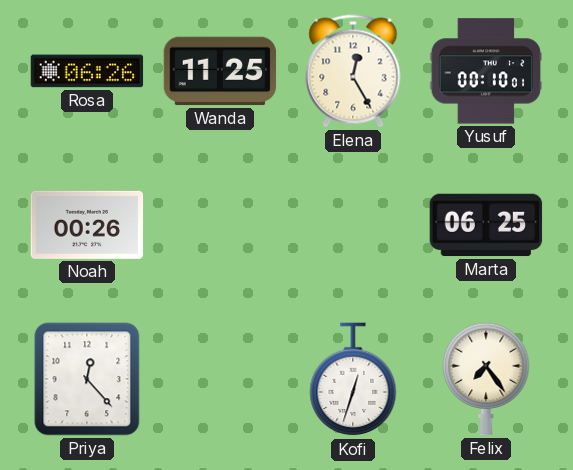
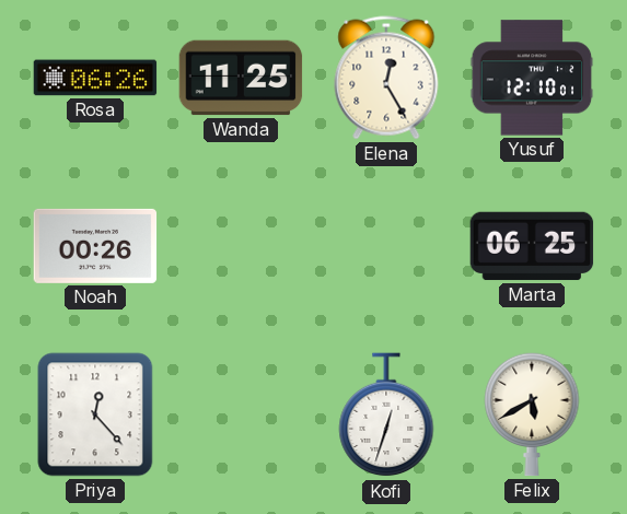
Yusuf: 00:10 -> 12:10 (532, 78)
Felix: 7:24 -> 5:40 (532, 414)
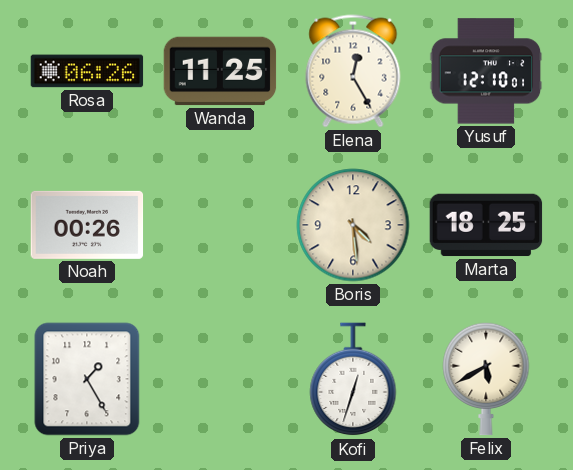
Boris: none -> 4:29 (353, 225)
Marta: 06:25 -> 18:25 (486, 225)
Priya: 12:23 -> 1:25 (87, 379)
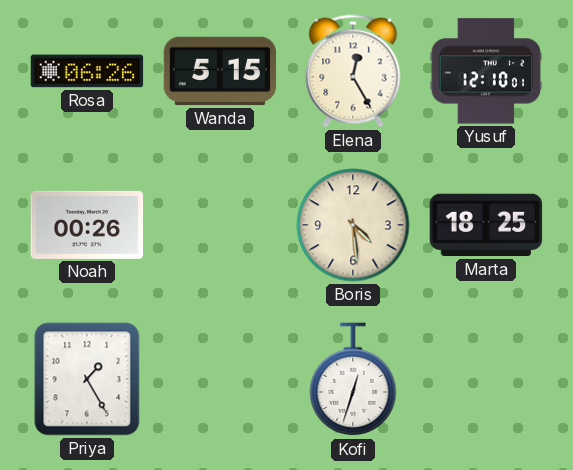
Wanda: 11:25 -> 5:15 (220, 71)
Felix: 5:40 -> none (486, 379)
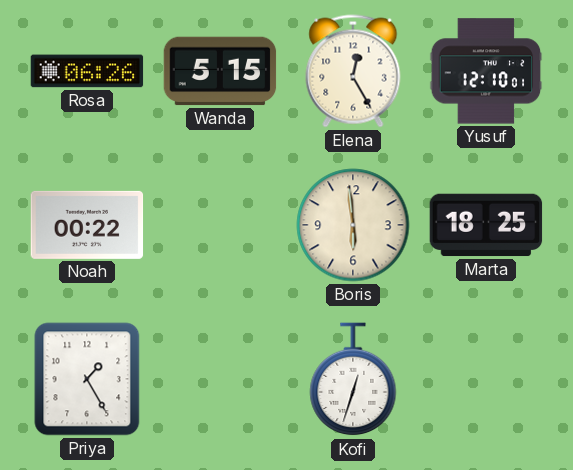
Noah: 00:26 -> 00:22 (87, 225)
Boris: 4:29 -> 5:59 (353, 225)
